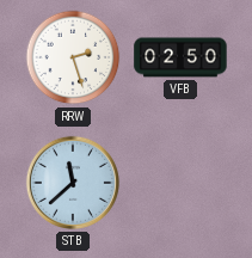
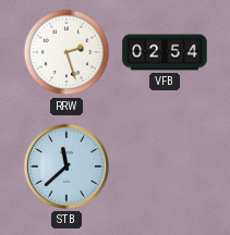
VFB: 02:50 -> 02:54 (165, 52)
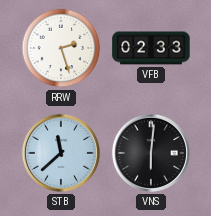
VFB: 02:54 -> 02:33 (151, 48)
VNS: none -> 6:01 (151, 153)
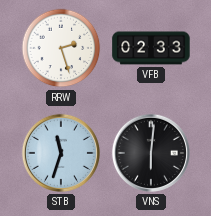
STB: 11:38 -> 11:33 (61, 153)
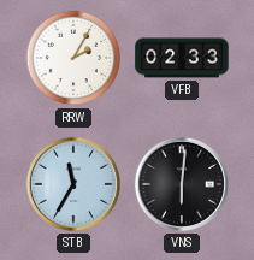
RRW: 2:27 -> 2:05 (73, 58)
STB: 11:33 -> 11:35 (73, 184)
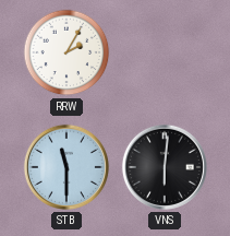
VFB: 02:33 -> none (182, 58)
STB: 11:35 -> 11:30 (66, 167)
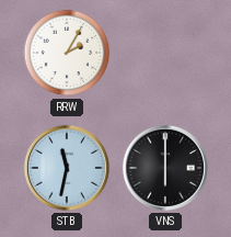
STB: 11:30 -> 11:32 (67, 168)
VNS: 6:01 -> 6:00 (165, 168)
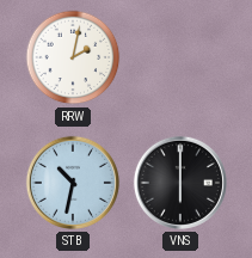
RRW: 2:05 -> 2:02 (73, 57)
STB: 11:32 -> 10:32 (73, 183)
